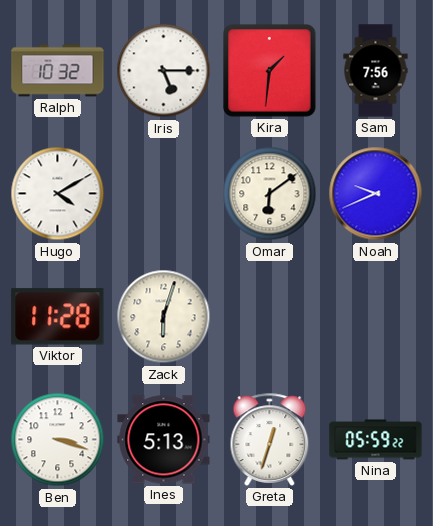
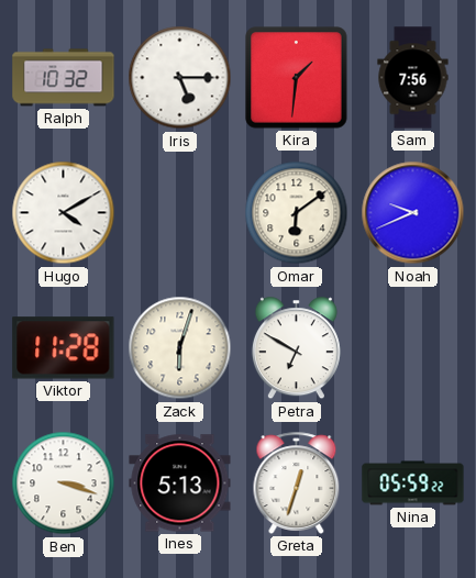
Petra: none -> 6:50 (296, 348)
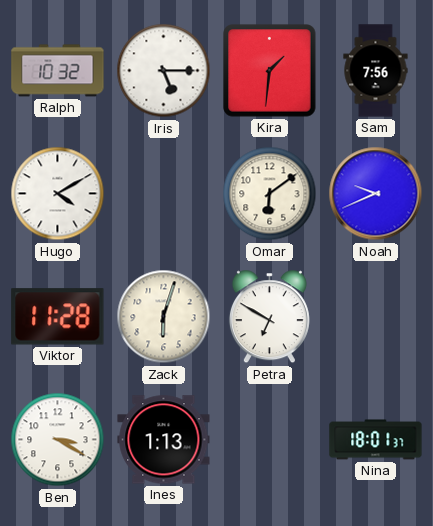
Ben: 3:18 -> 3:20 (58, 440)
Ines: 5:13 -> 1:13 (164, 440)
Greta: 12:33 -> none (297, 482)
Nina: 05:59 -> 18:01 (376, 440)
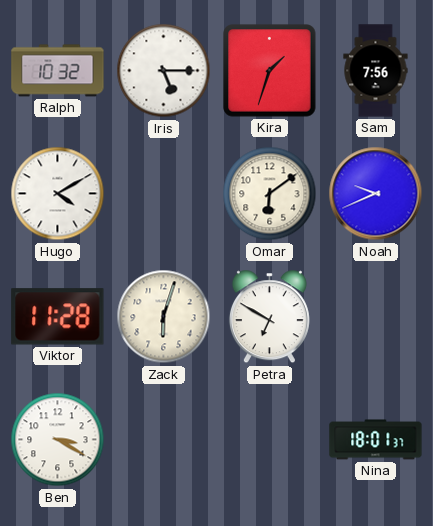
Kira: 1:31 -> 1:33 (270, 71)
Ines: 1:13 -> none (164, 440)
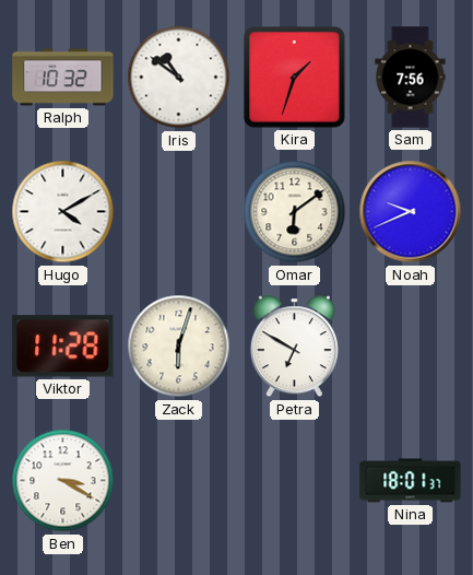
Iris: 5:15 -> 10:51 (179, 78)
